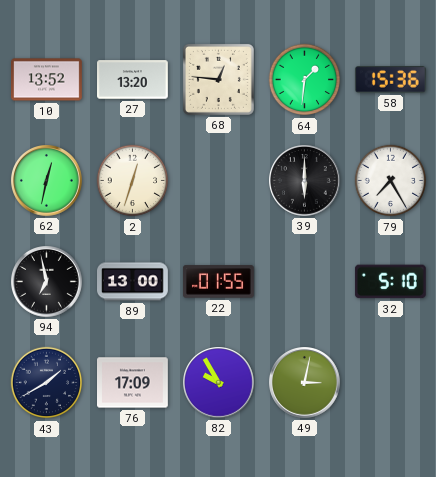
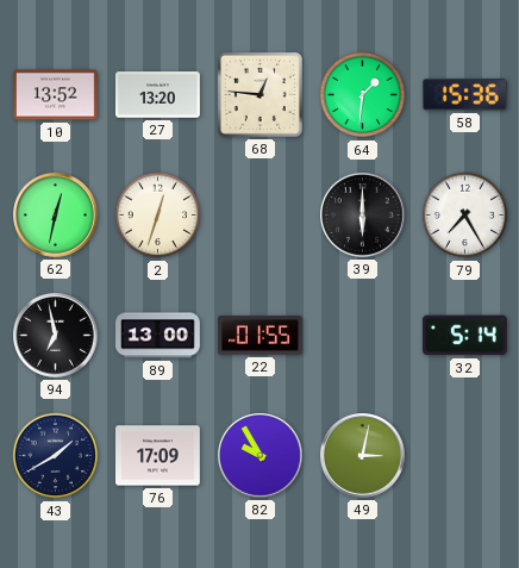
32: 5:10 -> 5:14 (464, 336)
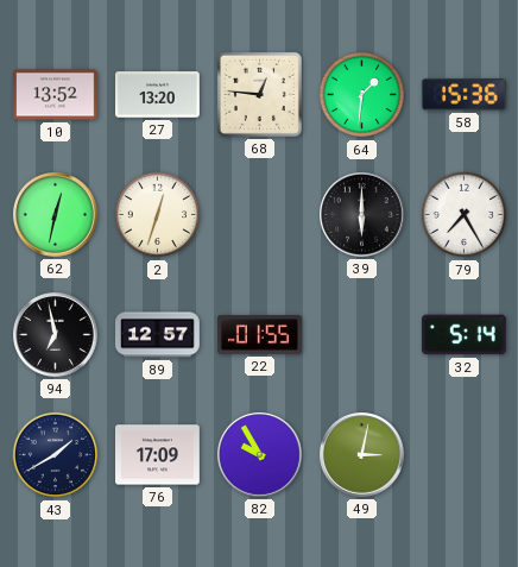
89: 13:00 -> 12:57 (158, 335)
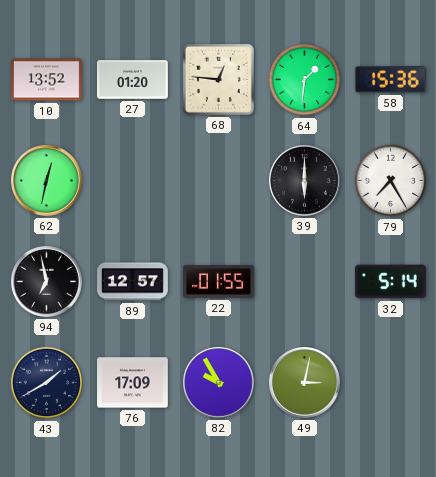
27: 13:20 -> 01:20 (133, 80)
2: 12:33 -> none (158, 215)
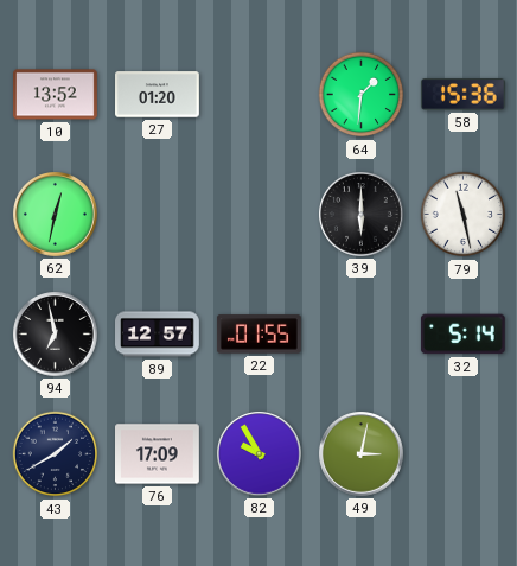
68: 12:46 -> none (218, 79)
79: 7:25 -> 11:28 (464, 215)
